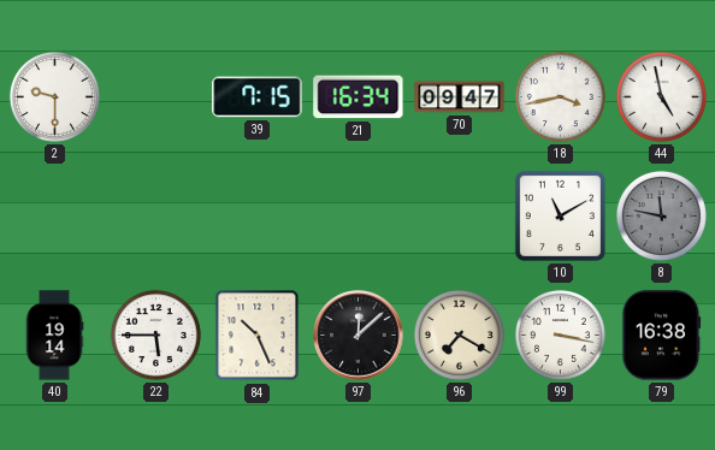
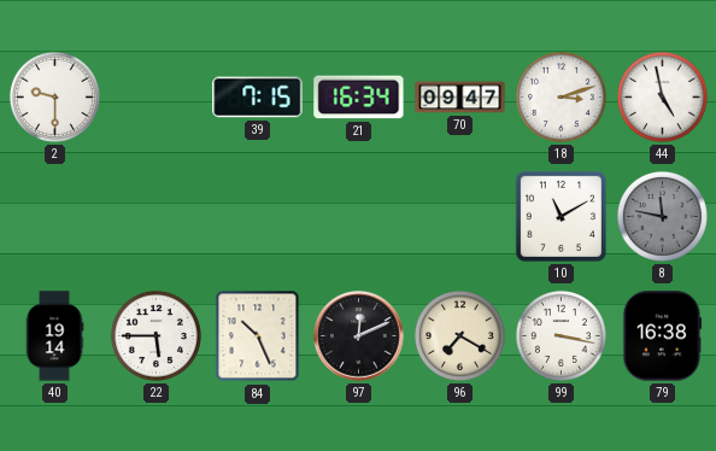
18: 3:43 -> 3:12 (561, 96)
97: 12:08 -> 12:11 (359, 336)
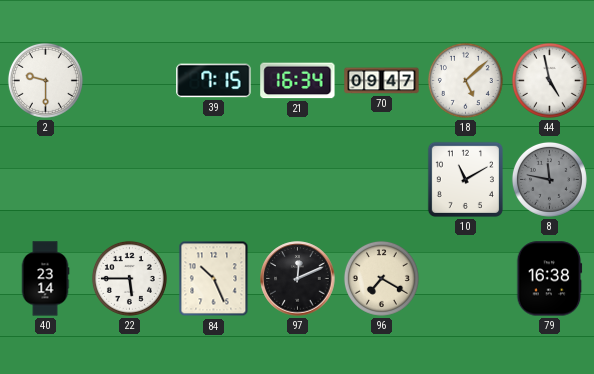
18: 3:12 -> 5:08 (465, 80)
40: 19:14 -> 23:14 (45, 279)
99: 3:17 -> none (561, 335)
